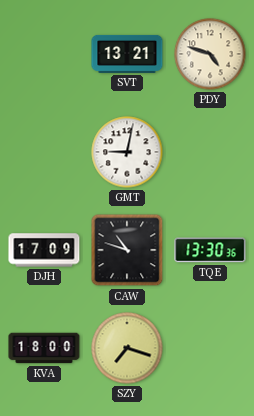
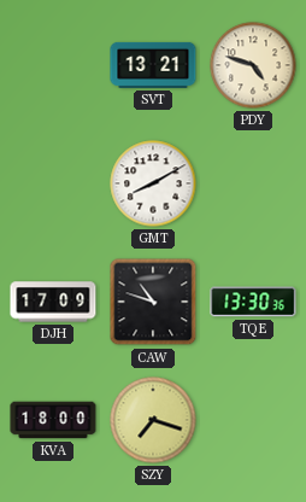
GMT: 9:02 -> 8:10 (153, 183)
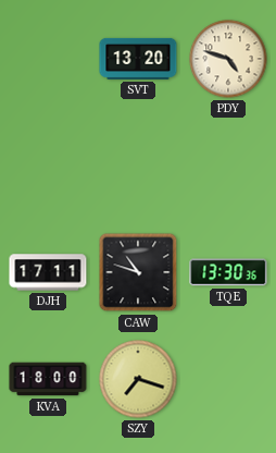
SVT: 13:21 -> 13:20 (138, 59)
GMT: 8:10 -> none (153, 183)
DJH: 17:09 -> 17:11 (48, 272)
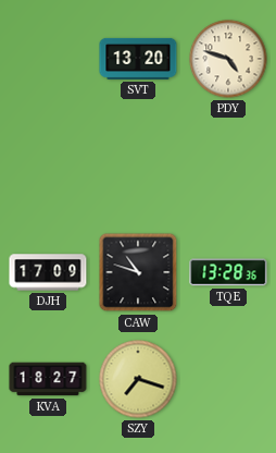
DJH: 17:11 -> 17:09 (48, 272)
TQE: 13:30 -> 13:28 (228, 272)
KVA: 18:00 -> 18:27 (48, 379)
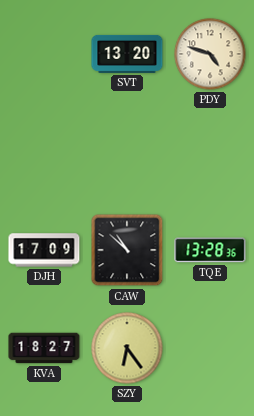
CAW: 10:48 -> 10:52 (127, 250)
SZY: 7:18 -> 6:24 (127, 348)
